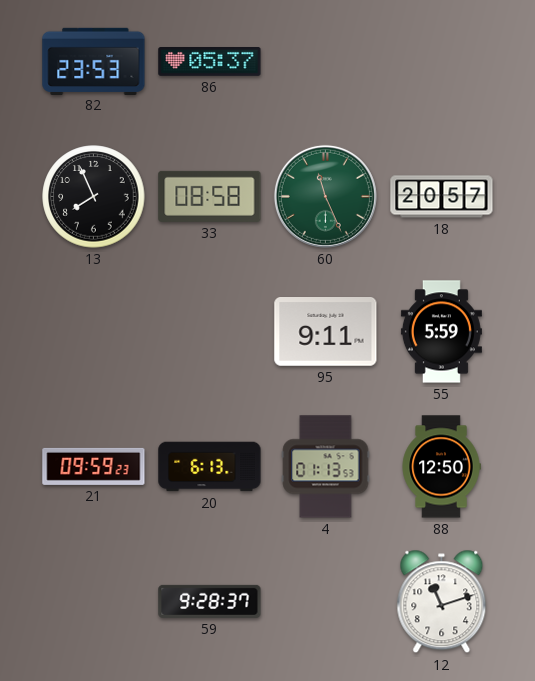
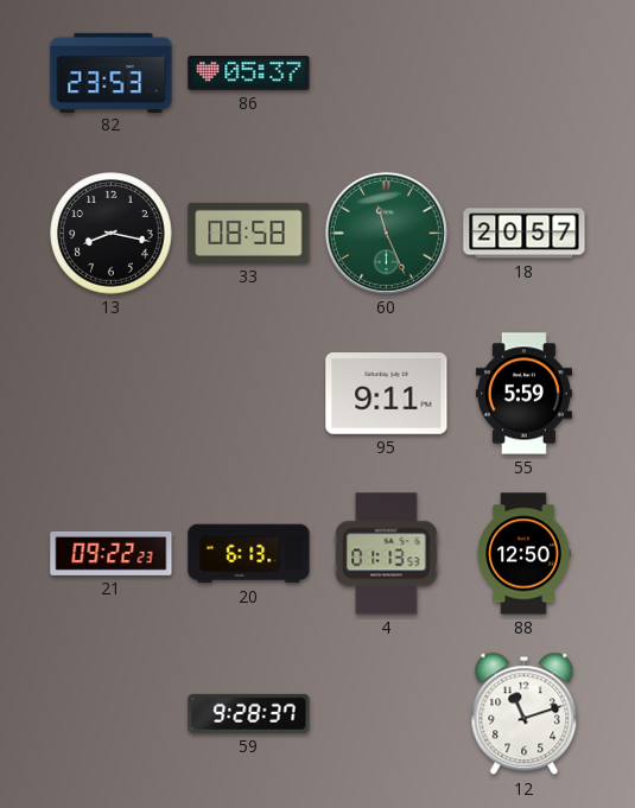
13: 7:56 -> 8:17 (112, 234)
21: 09:59 -> 09:22 (112, 553)
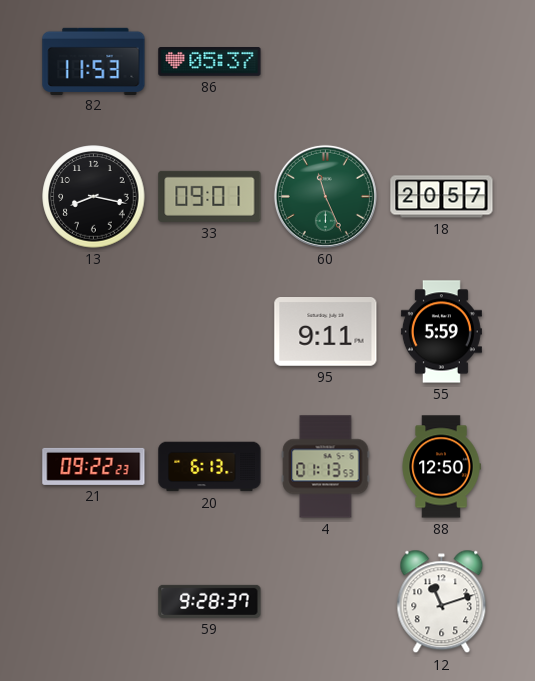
82: 23:53 -> 11:53 (94, 61)
33: 08:58 -> 09:01 (210, 196)
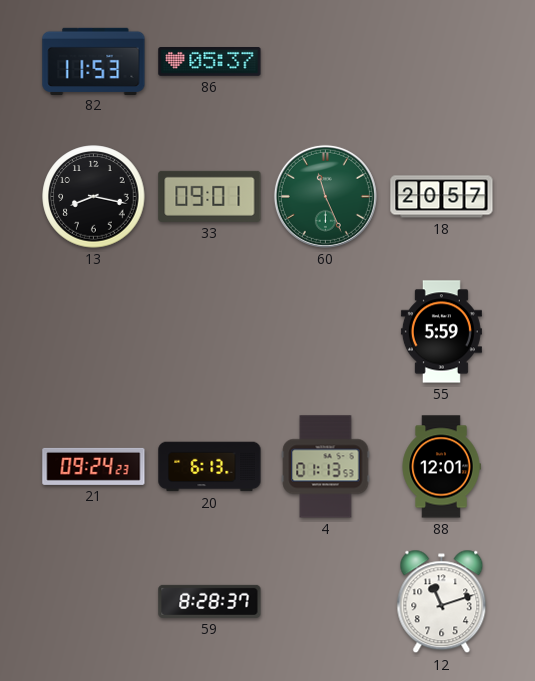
95: 9:11 -> none (326, 332)
21: 09:22 -> 09:24 (94, 466)
88: 12:50 -> 12:01 (441, 467)
59: 9:28 -> 8:28 (210, 601)
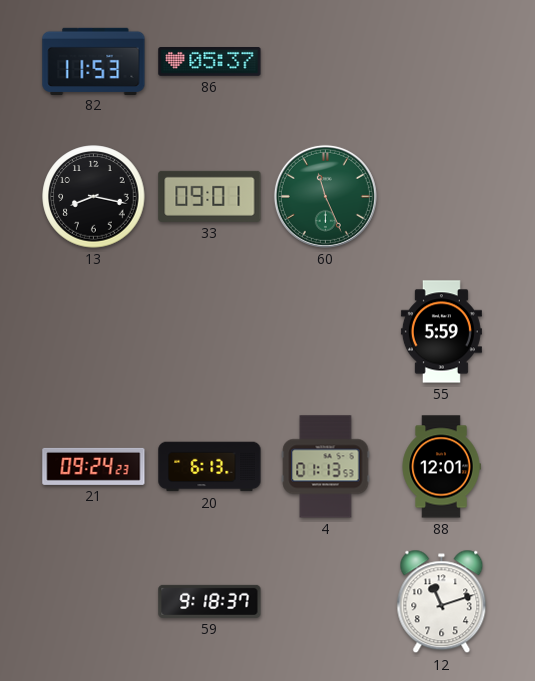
18: 20:57 -> none (442, 197)
59: 8:28 -> 9:18 (210, 601)
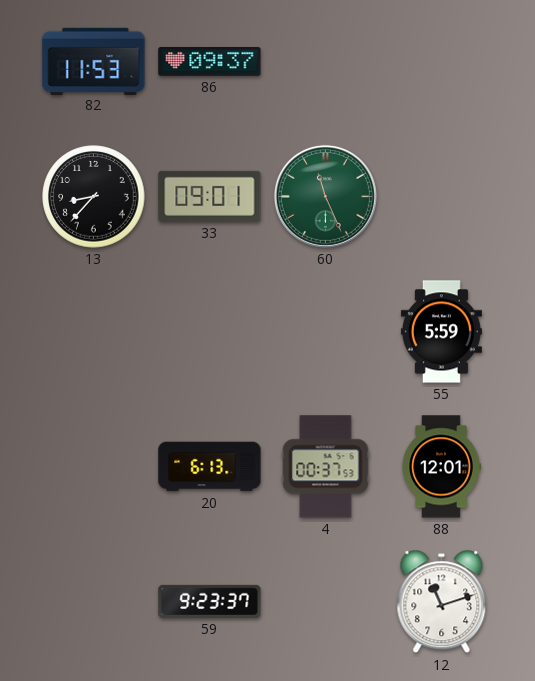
86: 05:37 -> 09:37 (210, 62)
13: 8:17 -> 8:37 (94, 197)
21: 09:24 -> none (94, 466)
4: 01:13 -> 00:37 (326, 467)
59: 9:18 -> 9:23 (210, 601)
